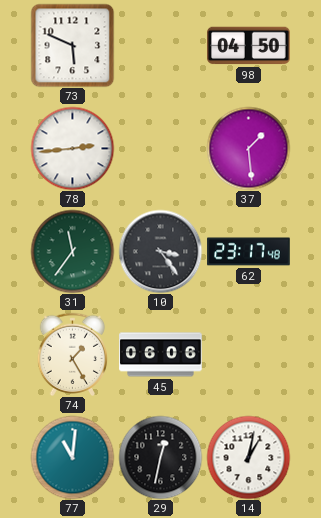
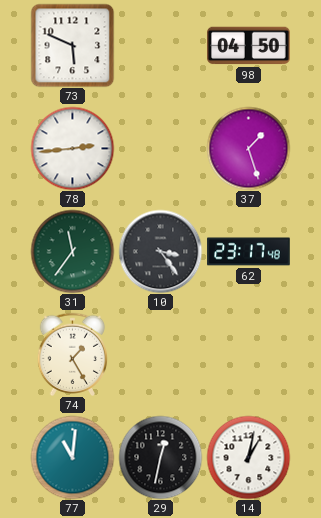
37: 1:29 -> 1:27 (248, 148)
45: 06:06 -> none (161, 355)
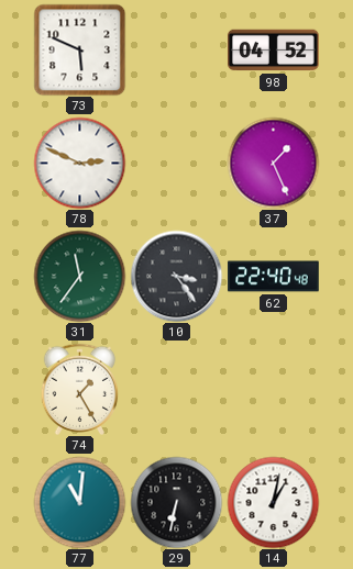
98: 04:50 -> 04:52 (274, 51)
78: 2:44 -> 2:49 (79, 163)
37: 1:27 -> 1:26 (273, 163)
62: 23:17 -> 22:40 (274, 277)
29: 12:32 -> 6:32 (176, 502)
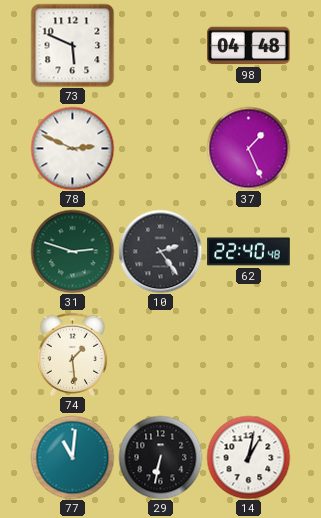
98: 04:52 -> 04:48 (249, 46)
31: 11:36 -> 2:48 (72, 251)
10: 3:24 -> 2:24 (160, 251)
74: 1:25 -> 1:29 (73, 354)
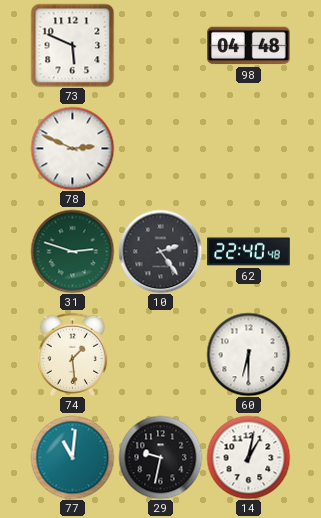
37: 1:26 -> none (248, 148)
60: none -> 6:30 (248, 354)
29: 6:32 -> 9:32 (160, 457)
